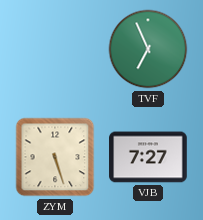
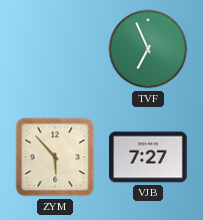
ZYM: 5:27 -> 5:53 (55, 157)
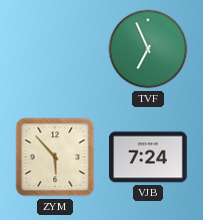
VJB: 7:27 -> 7:24 (148, 157)
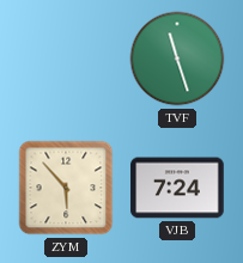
TVF: 6:56 -> 11:27 (177, 59)
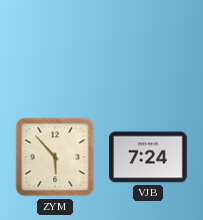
TVF: 11:27 -> none (177, 59)
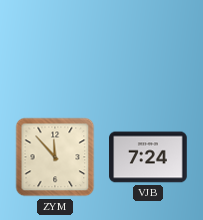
ZYM: 5:53 -> 11:53 (55, 157)
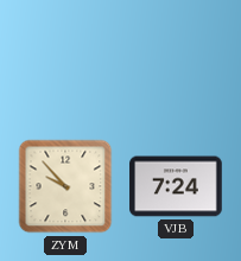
ZYM: 11:53 -> 9:53 (65, 186)
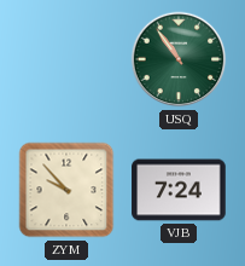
USQ: none -> 10:54 (179, 59)
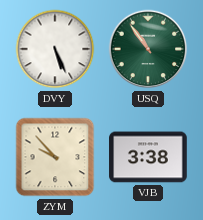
DVY: none -> 5:26 (55, 49)
VJB: 7:24 -> 3:38 (148, 157)
